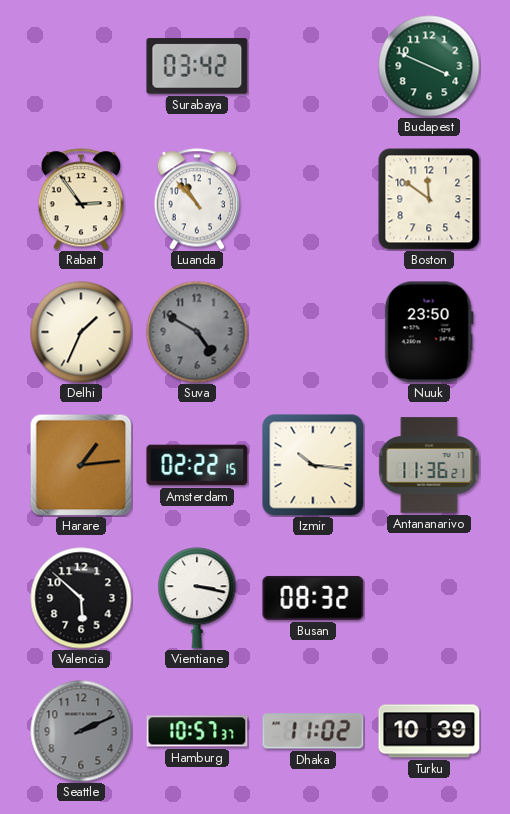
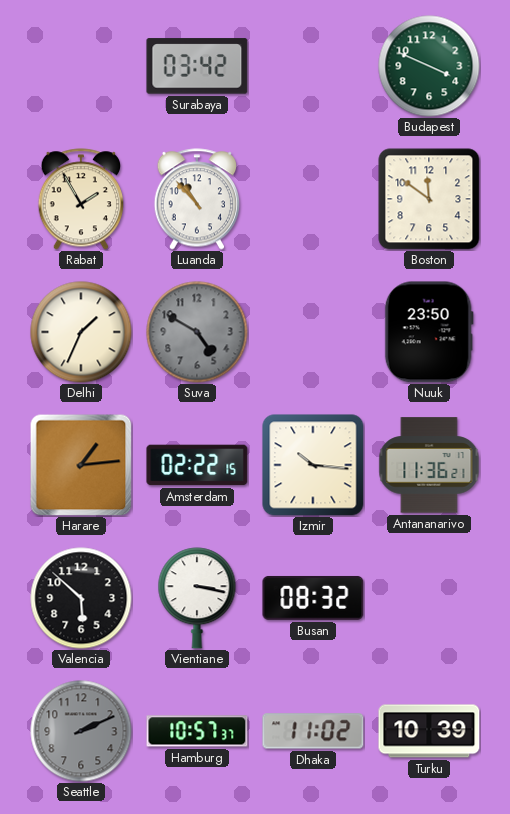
Rabat: 2:54 -> 1:55 (80, 199)
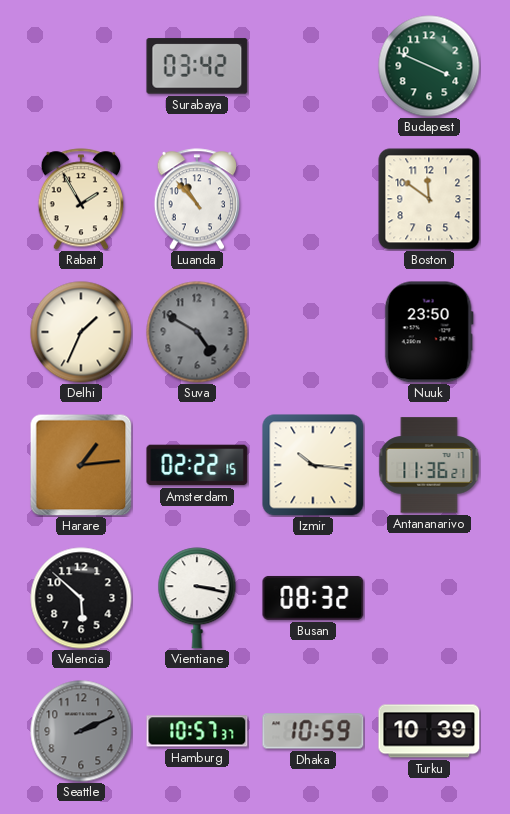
Dhaka: 11:02 -> 10:59 (313, 731)
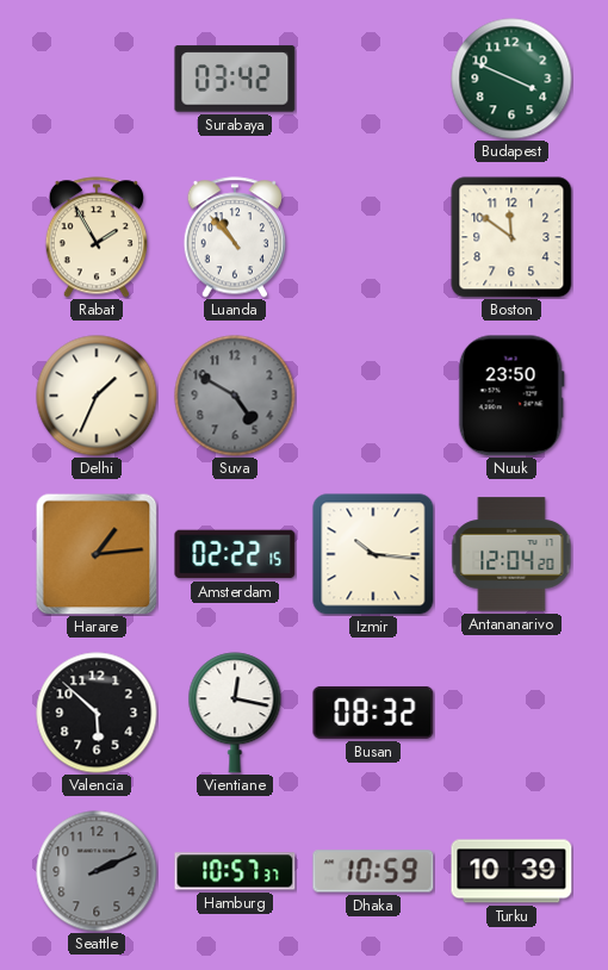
Antananarivo: 11:36 -> 12:04 (511, 554)
Vientiane: 3:17 -> 12:17 (235, 713)
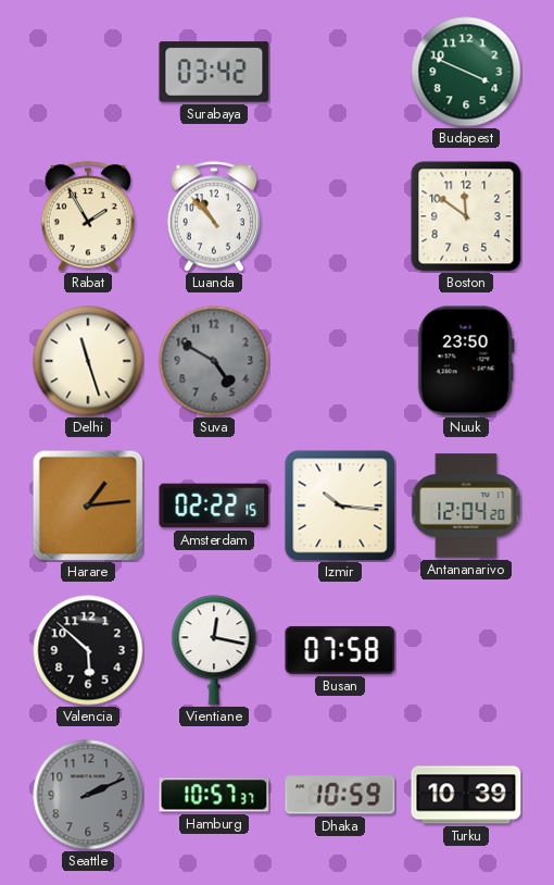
Delhi: 1:34 -> 11:27 (88, 361)
Busan: 08:32 -> 07:58 (340, 650)
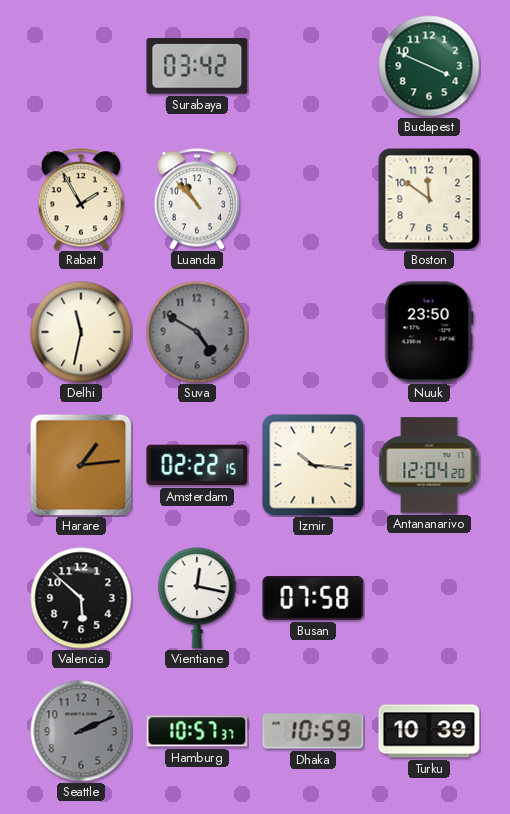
Delhi: 11:27 -> 11:32 (81, 332)
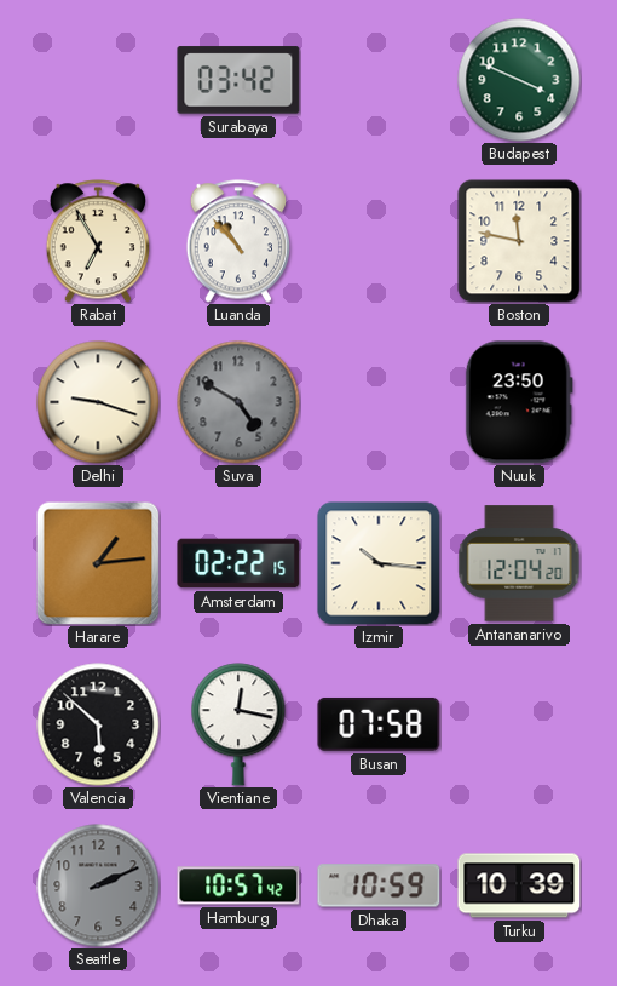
Rabat: 1:55 -> 6:55 (97, 241)
Boston: 11:51 -> 11:47 (519, 241)
Delhi: 11:32 -> 9:18 (98, 402)
Hamburg: 10:57:37 -> 10:57:42 (238, 885)
